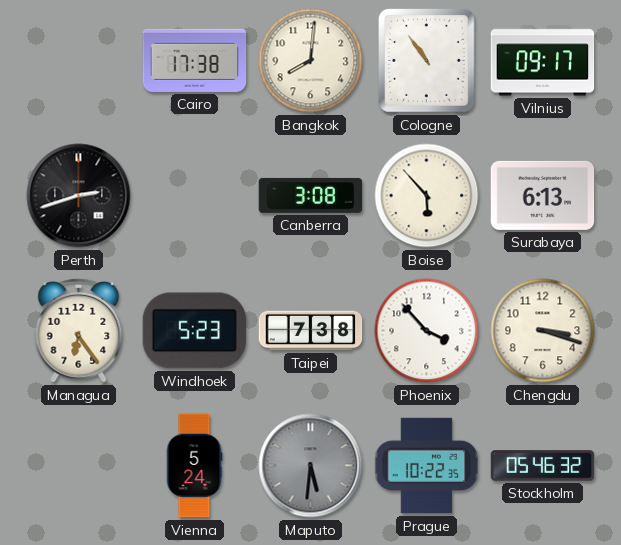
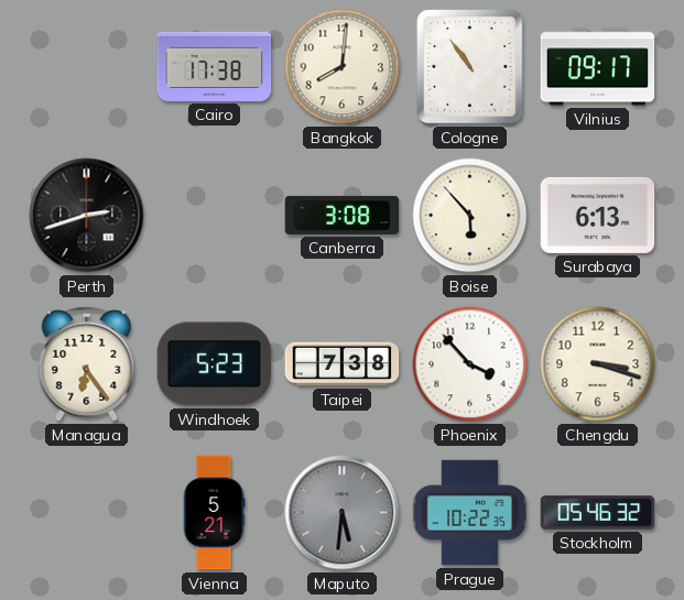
Vienna: 5:24 -> 5:21 (214, 513)
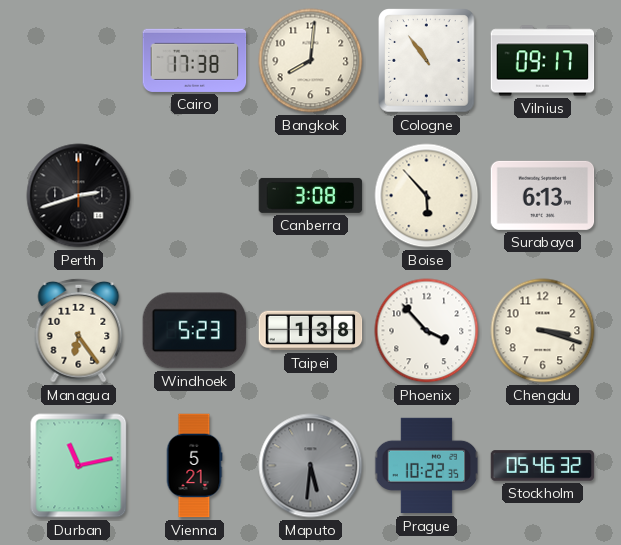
Taipei: 7:38 -> 1:38 (311, 331)
Durban: none -> 11:13 (79, 466)
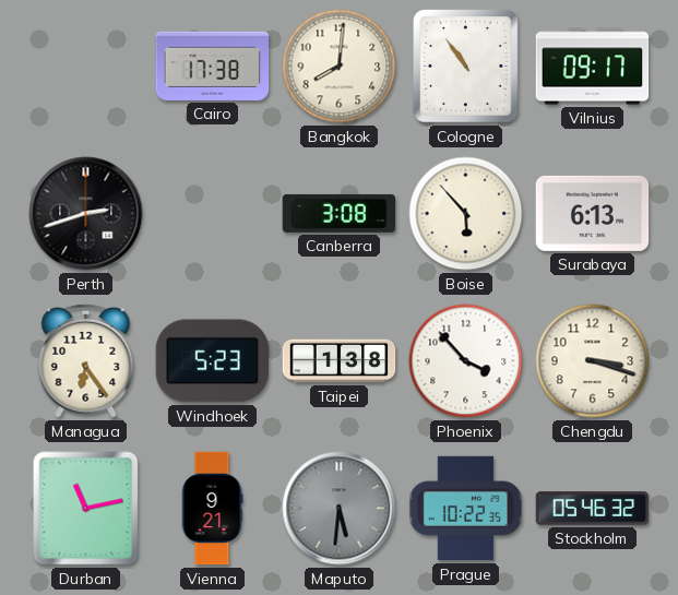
Vienna: 5:21 -> 9:21 (212, 509)
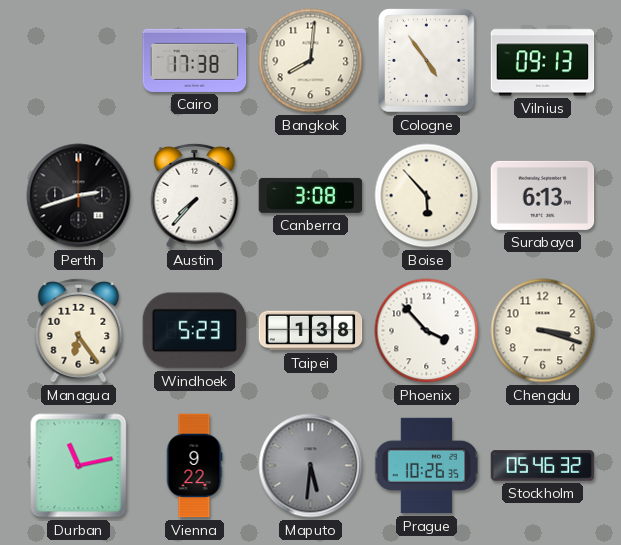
Cologne: 10:54 -> 4:54 (427, 61)
Vilnius: 09:17 -> 09:13 (543, 61)
Austin: none -> 7:37 (195, 195)
Vienna: 9:21 -> 9:22 (194, 466)
Prague: 10:22 -> 10:26 (427, 466)
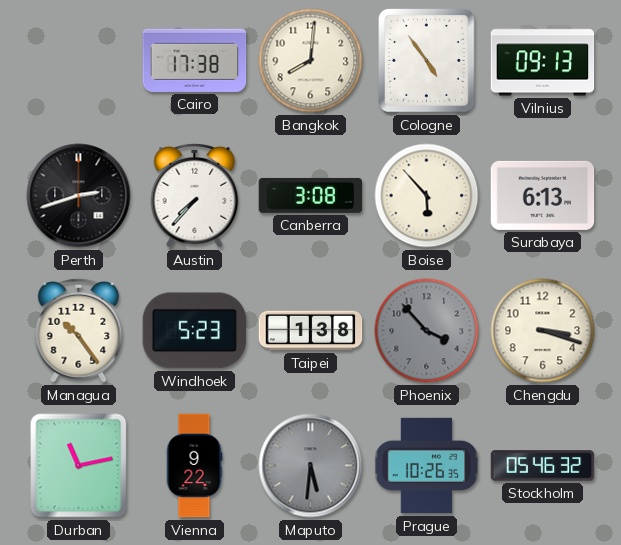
Managua: 6:24 -> 10:24 (79, 330)
Phoenix dial: white -> grey (427, 331)
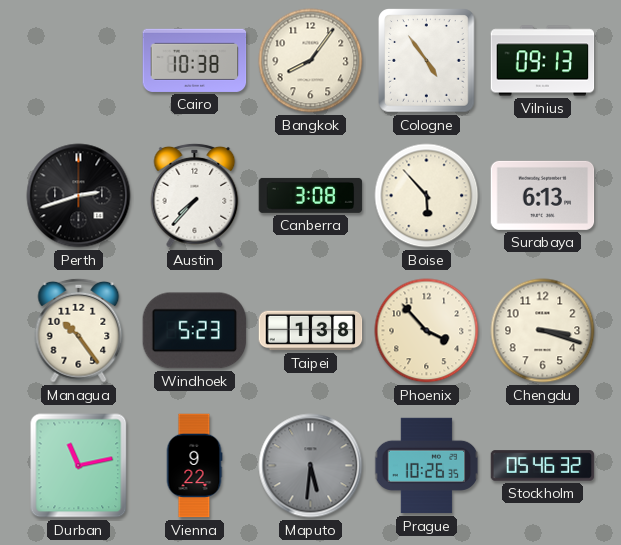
Cairo: 17:38 -> 10:38 (195, 60)
Bangkok: 8:01 -> 8:06 (311, 61)
Phoenix dial: grey -> cream (427, 331)
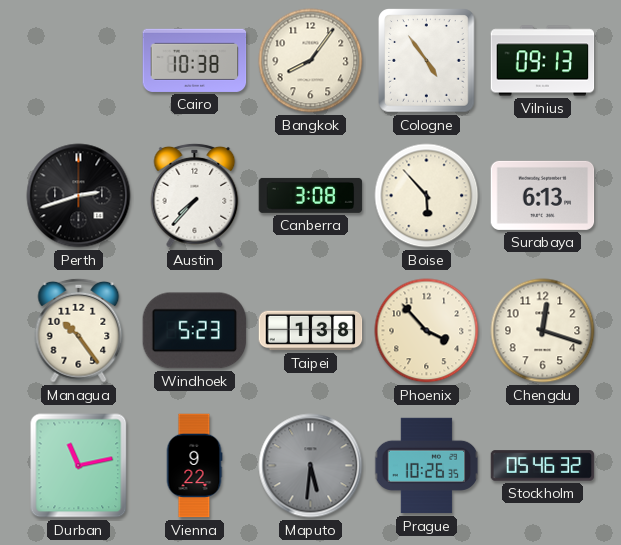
Chengdu: 3:18 -> 12:18 (543, 331)
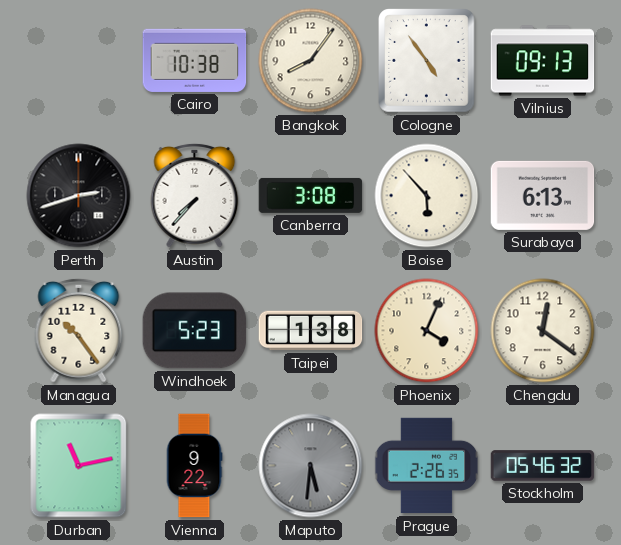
Phoenix: 3:53 -> 4:04 (427, 331)
Chengdu: 12:18 -> 12:21 (543, 331)
Prague: 10:26 -> 2:26 (427, 466)
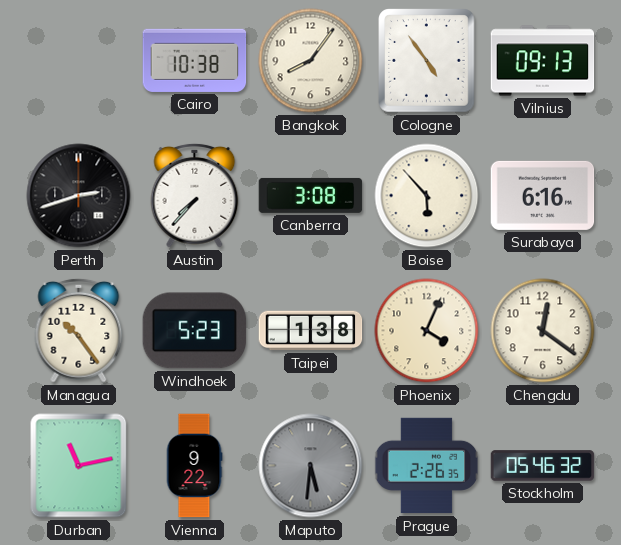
Surabaya: 6:13 -> 6:16 (543, 195)
